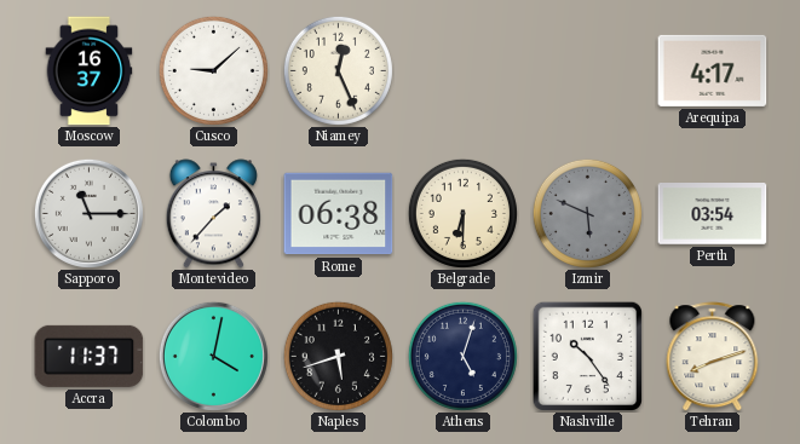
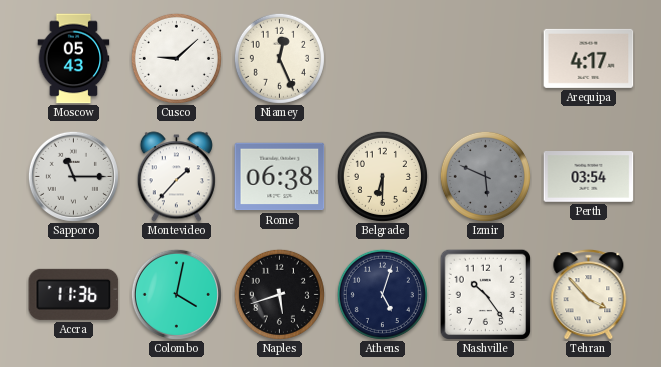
Moscow: 16:37 -> 05:43 (74, 59)
Accra: 11:37 -> 11:36 (74, 294)
Tehran: 8:12 -> 3:53 (589, 295)
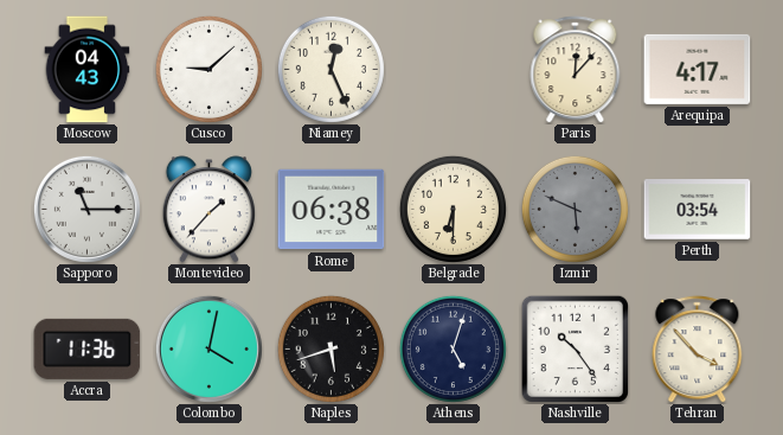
Moscow: 05:43 -> 04:43 (88, 70)
Paris: none -> 12:07 (576, 70)
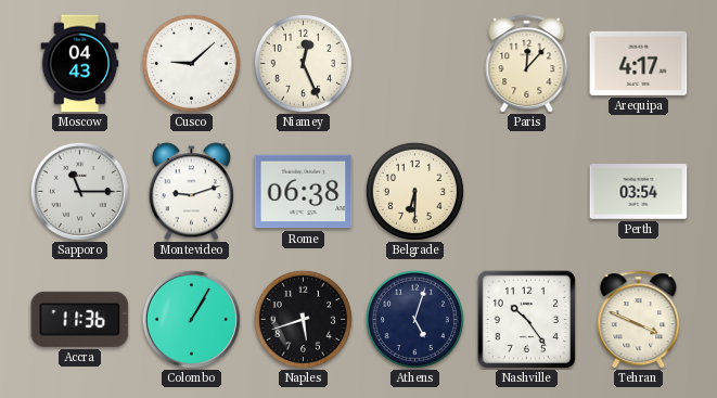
Montevideo: 1:37 -> 9:12 (191, 192)
Izmir: 5:49 -> none (575, 209)
Colombo: 4:02 -> 1:05 (191, 319)
Tehran: 3:53 -> 3:49 (639, 320)
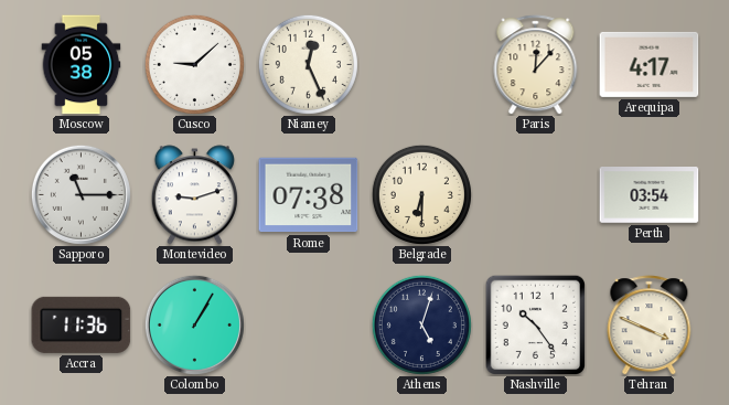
Moscow: 04:43 -> 05:38 (82, 65)
Rome: 06:38 -> 07:38 (309, 195)
Naples: 5:42 -> none (303, 319)
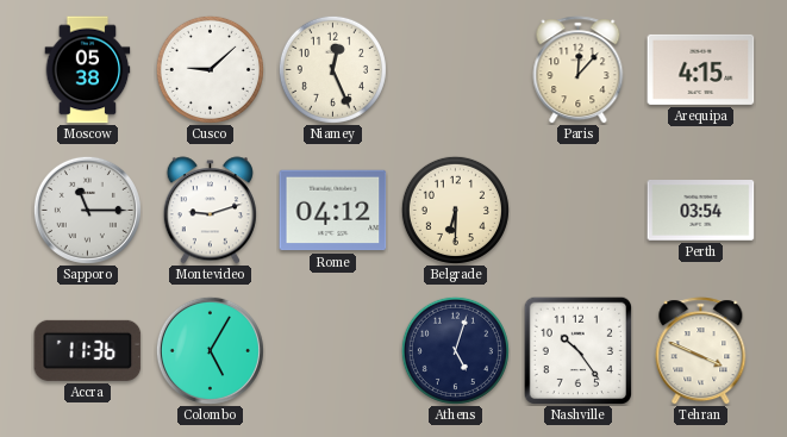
Arequipa: 4:17 -> 4:15 (701, 69)
Rome: 07:38 -> 04:12 (333, 211)
Colombo: 1:05 -> 5:05 (210, 350)
